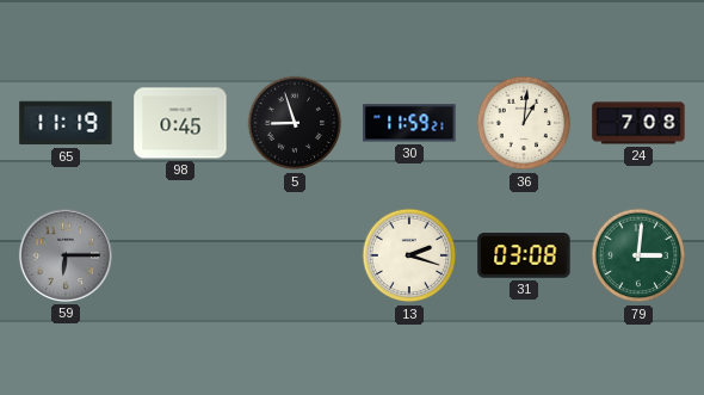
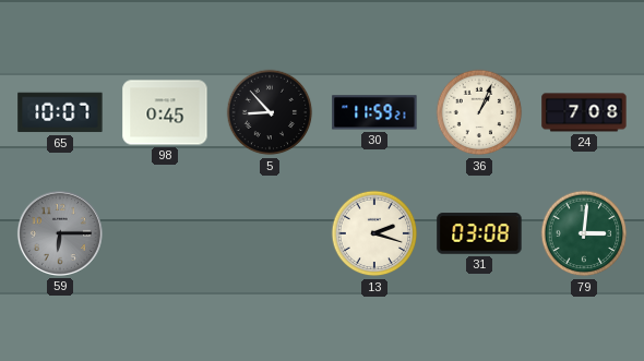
65: 11:19 -> 10:07 (60, 112)
5: 8:57 -> 8:53 (270, 112)
36: 1:01 -> 1:04 (479, 112)
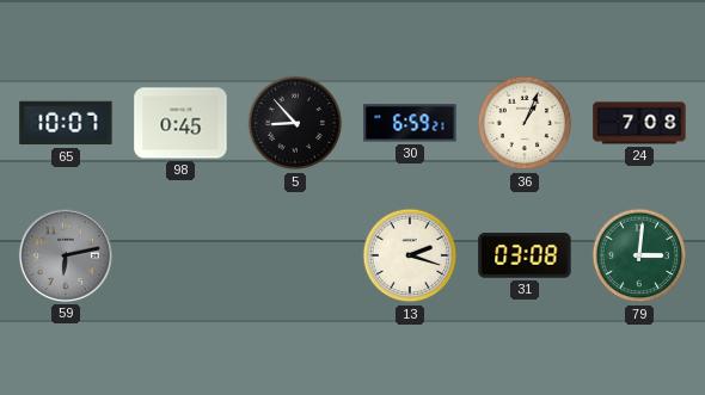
30: 11:59 -> 6:59 (410, 123)
59: 6:15 -> 6:13 (66, 255)
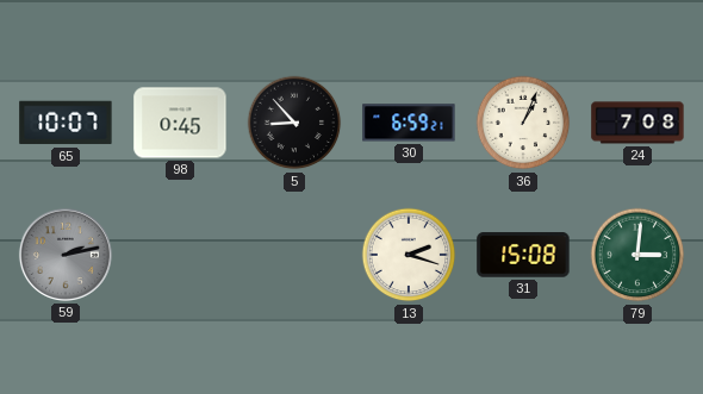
59: 6:13 -> 2:13 (66, 255)
31: 03:08 -> 15:08 (523, 255)
